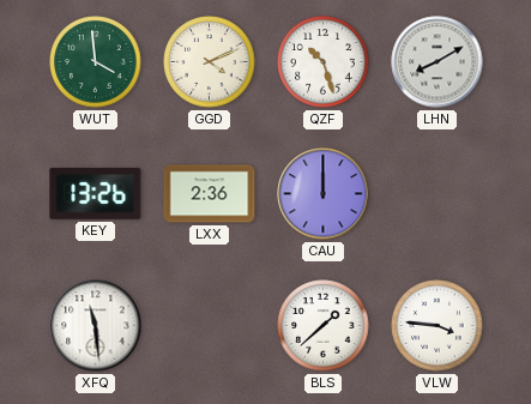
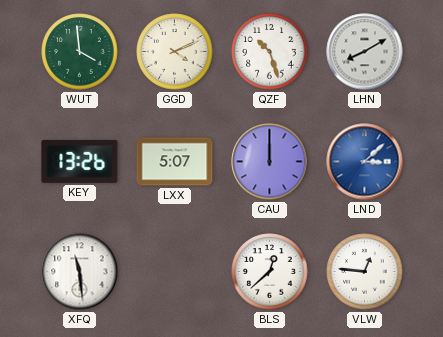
LXX: 2:36 -> 5:07 (175, 162)
LND: none -> 3:08 (365, 162)
BLS: 1:38 -> 12:38 (270, 272)
VLW: 3:46 -> 12:46 (365, 272)
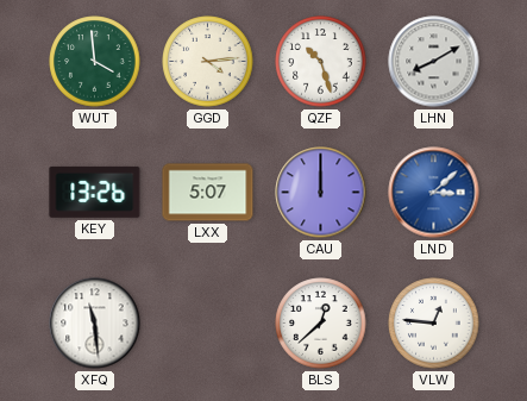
GGD: 4:11 -> 4:14 (208, 62)
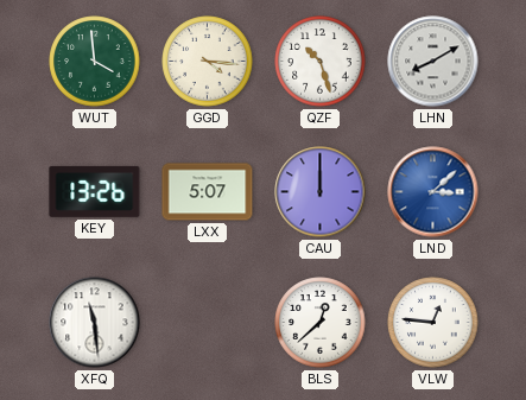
GGD: 4:14 -> 4:16 (208, 62)
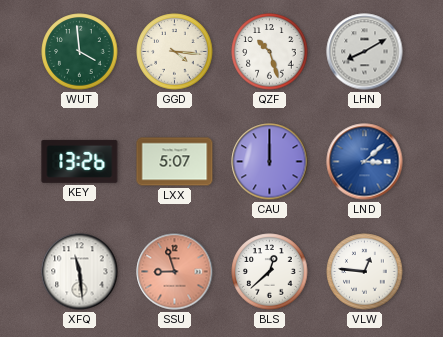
SSU: none -> 8:57 (175, 272)
